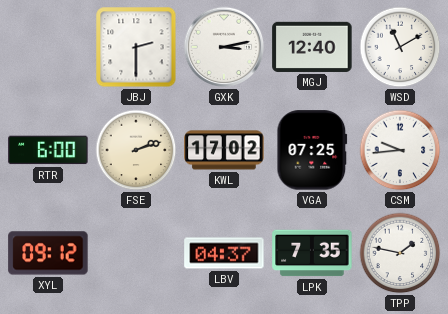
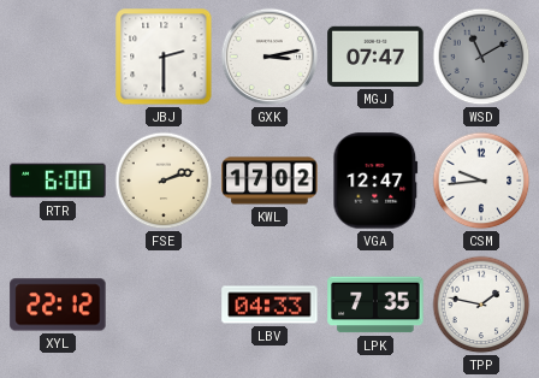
MGJ: 12:40 -> 07:47 (375, 57)
WSD dial: white -> grey (481, 57)
VGA: 07:25 -> 12:47 (375, 181)
XYL: 09:12 -> 22:12 (58, 305)
LBV: 04:37 -> 04:33 (269, 305)
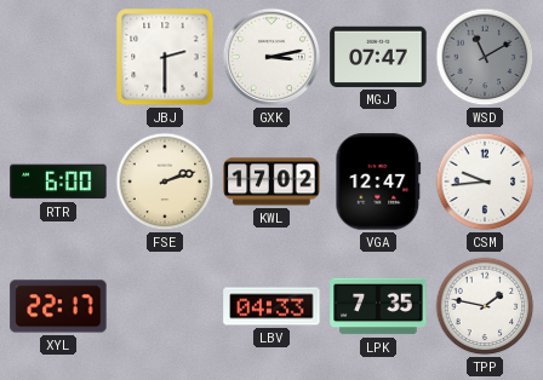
XYL: 22:12 -> 22:17 (58, 306)
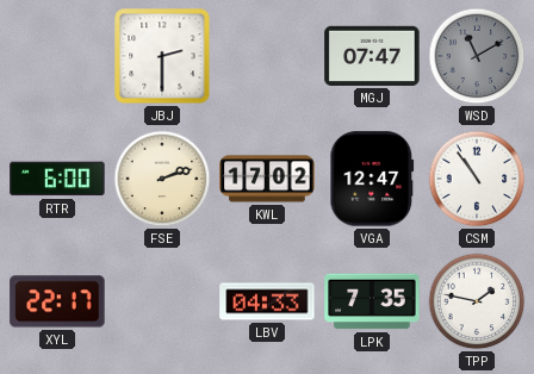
GXK: 3:13 -> none (271, 57)
CSM: 9:44 -> 10:54 (477, 179)
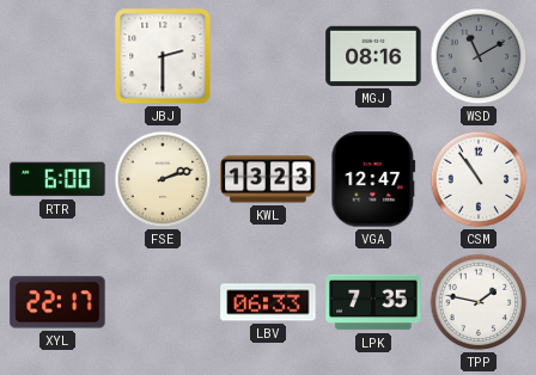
MGJ: 07:47 -> 08:16 (373, 56)
KWL: 17:02 -> 13:23 (268, 179)
LBV: 04:33 -> 06:33 (268, 302)
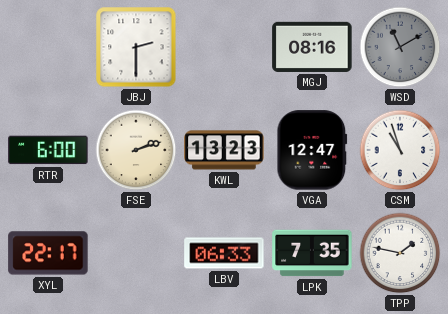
CSM: 10:54 -> 10:57 (400, 150)
